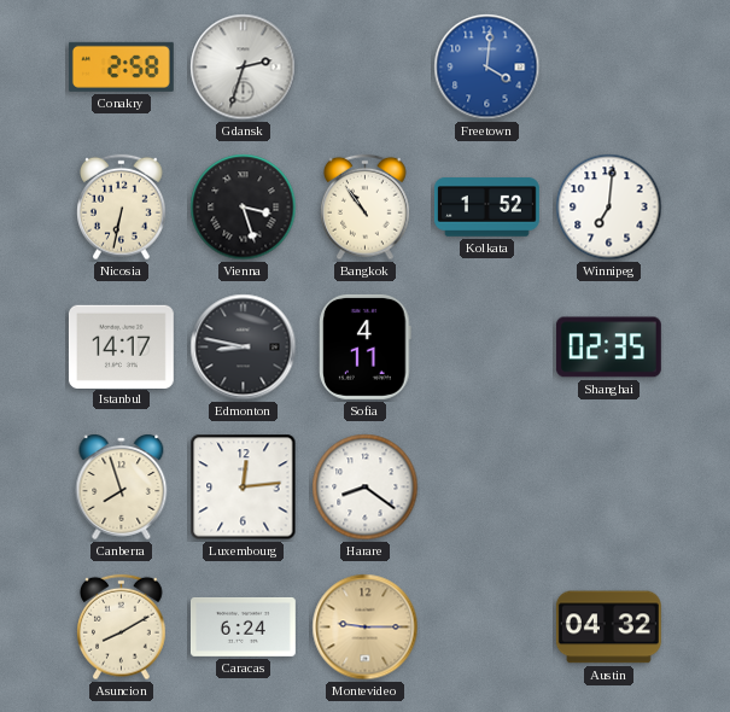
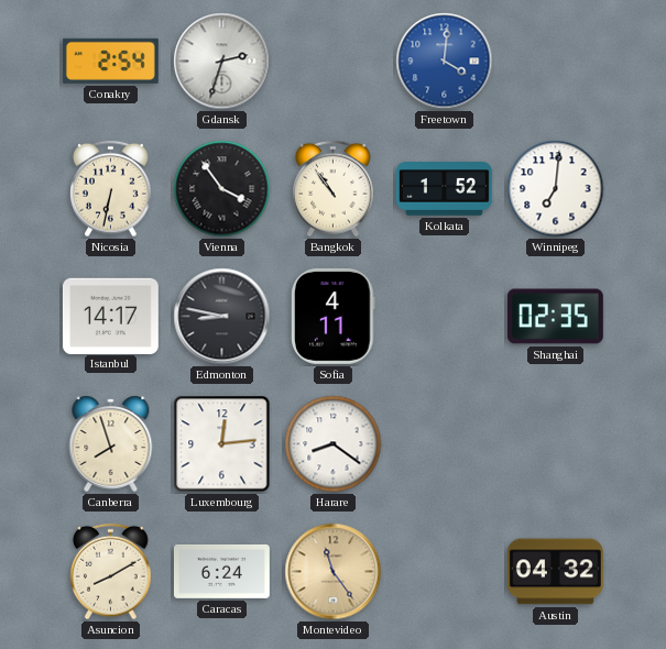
Conakry: 2:58 -> 2:54 (110, 61)
Vienna: 3:27 -> 3:54 (222, 189)
Montevideo: 9:15 -> 11:24 (334, 572)
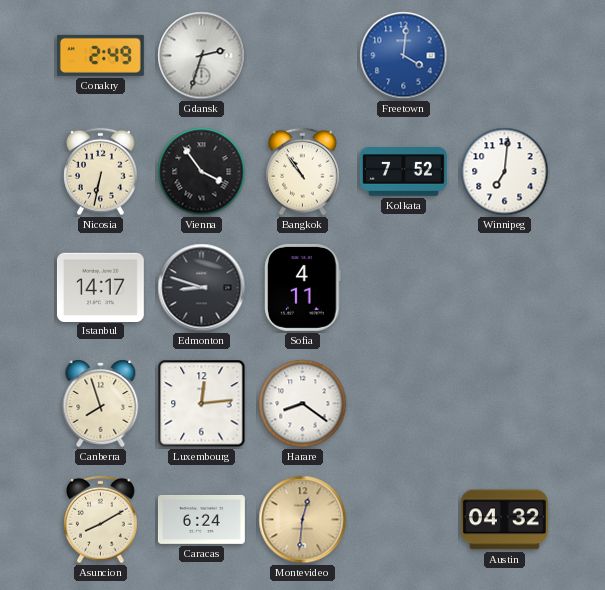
Conakry: 2:54 -> 2:49 (100, 55)
Kolkata: 1:52 -> 7:52 (403, 172)
Edmonton: 8:47 -> 8:48 (202, 288)
Shanghai: 02:35 -> none (555, 317)
Montevideo: 11:24 -> 12:31 (303, 520)
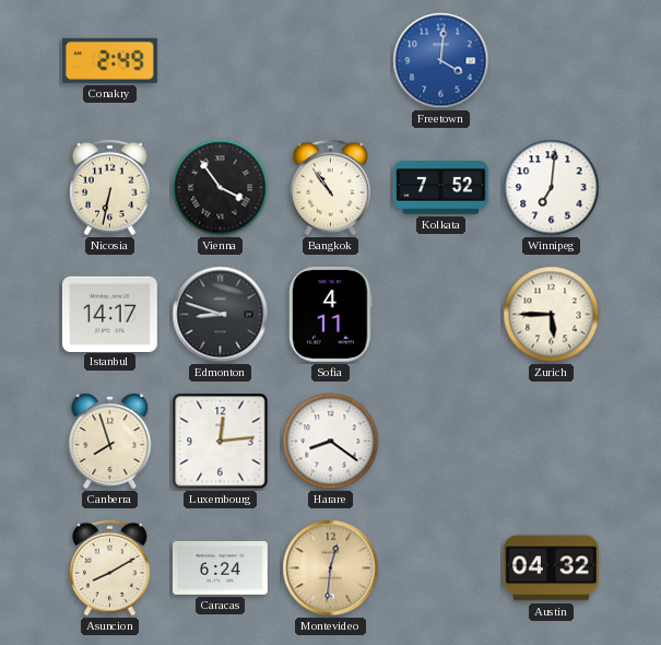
Gdansk: 2:33 -> none (202, 56)
Zurich: none -> 5:45 (552, 315)
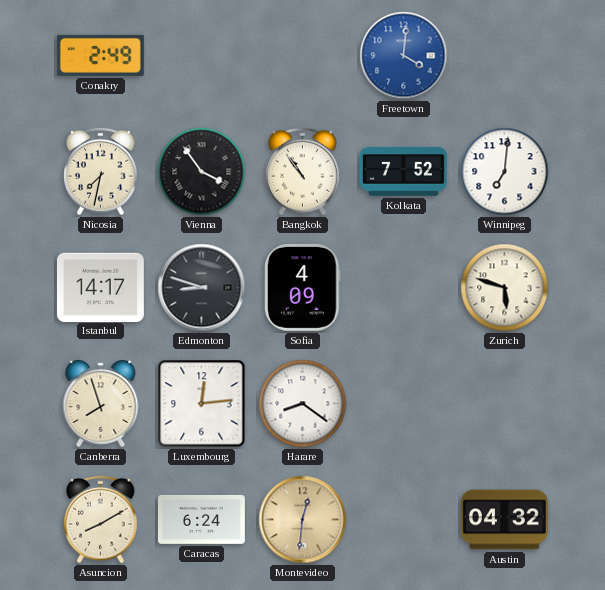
Nicosia: 6:32 -> 7:32 (101, 172)
Sofia: 4:11 -> 4:09 (303, 287)
Zurich: 5:45 -> 5:48 (505, 288)
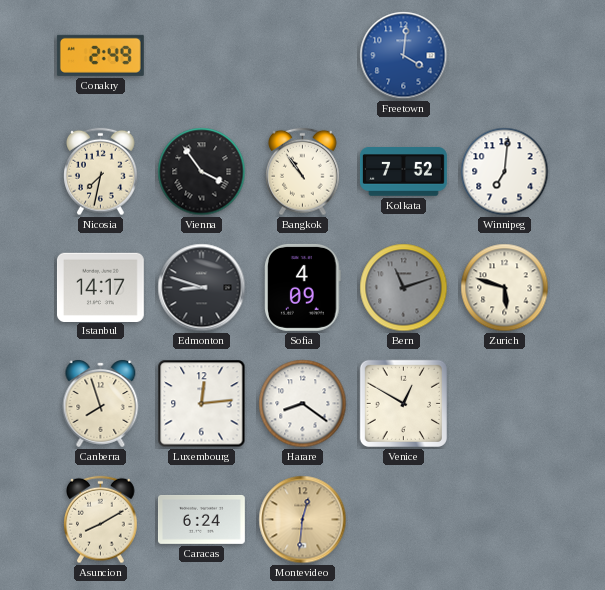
Bern: none -> 11:12 (404, 288)
Venice: none -> 12:50 (403, 403)
Austin: 04:32 -> none (504, 520)
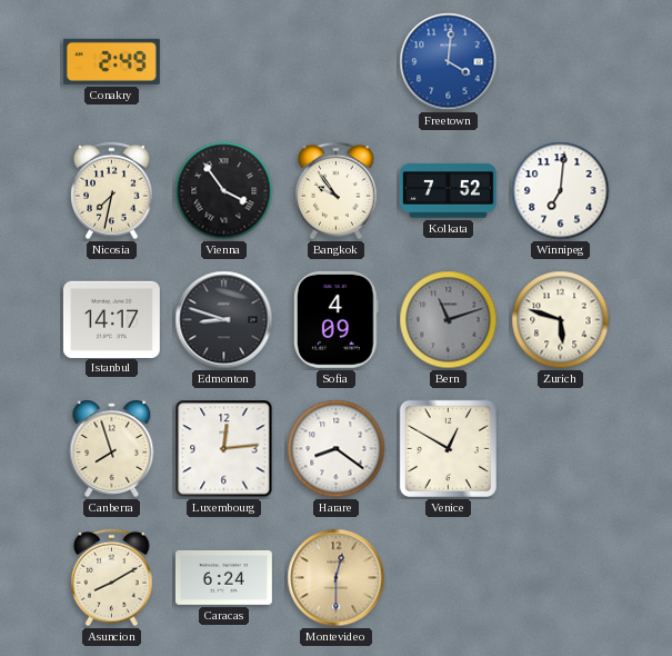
Bangkok: 10:54 -> 9:54 (337, 191)
Montevideo: 12:31 -> 12:30 (337, 578)
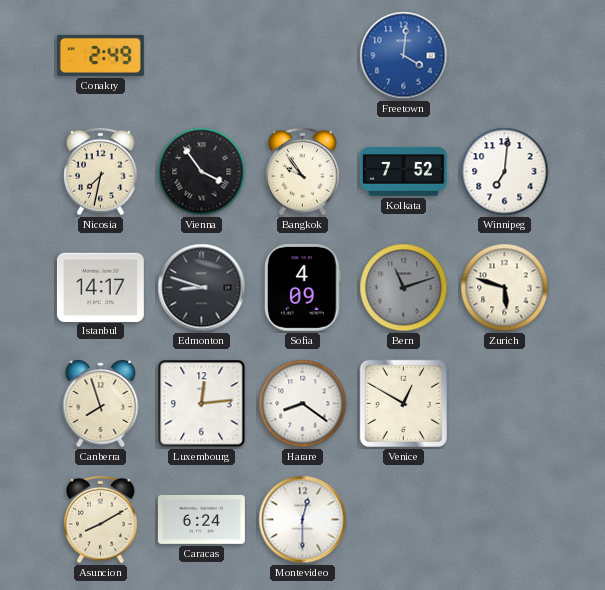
Montevideo dial: champagne -> white (303, 520)
